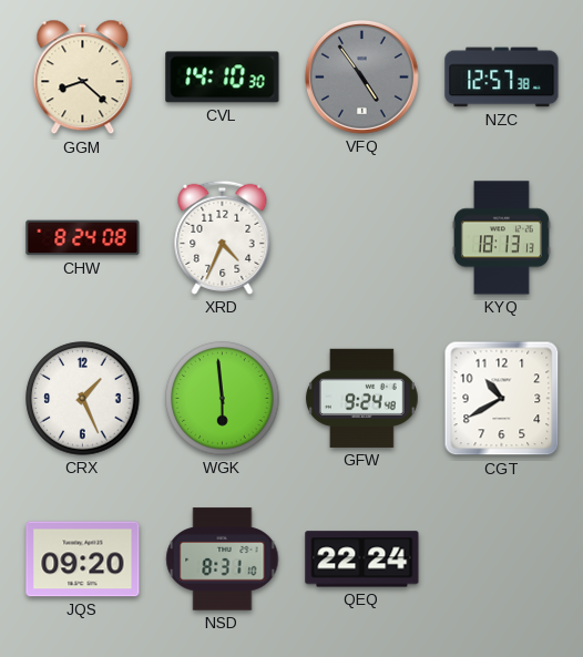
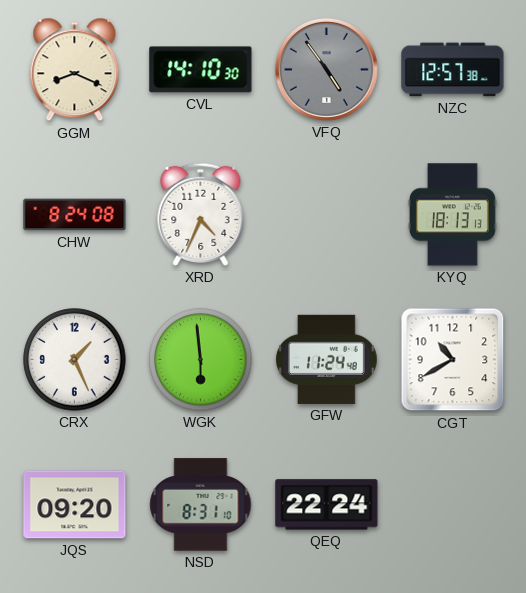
GGM: 8:22 -> 8:19 (75, 70)
GFW: 9:24 -> 11:24 (326, 359)
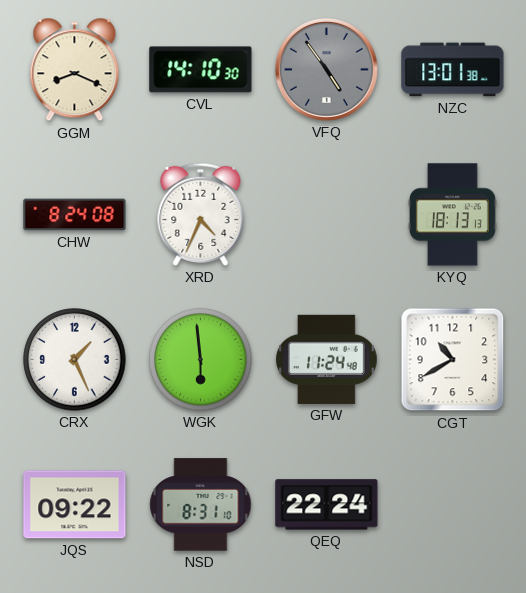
NZC: 12:57 -> 13:01 (453, 70)
JQS: 09:20 -> 09:22 (75, 505)
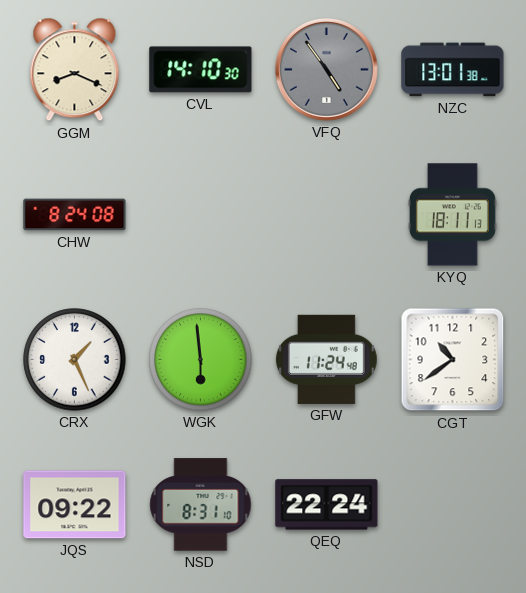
XRD: 4:34 -> none (201, 214)
KYQ: 18:13 -> 18:11 (452, 215)
CGT: 10:40 -> 10:39 (453, 360)
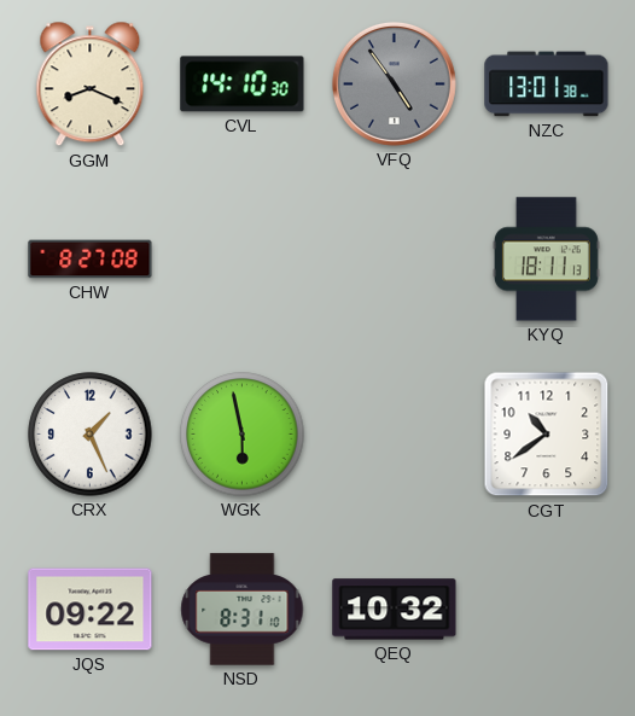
CHW: 8:24 -> 8:27 (91, 260)
WGK: 5:59 -> 5:58 (243, 435)
GFW: 11:24 -> none (326, 359)
QEQ: 22:24 -> 10:32 (395, 610)
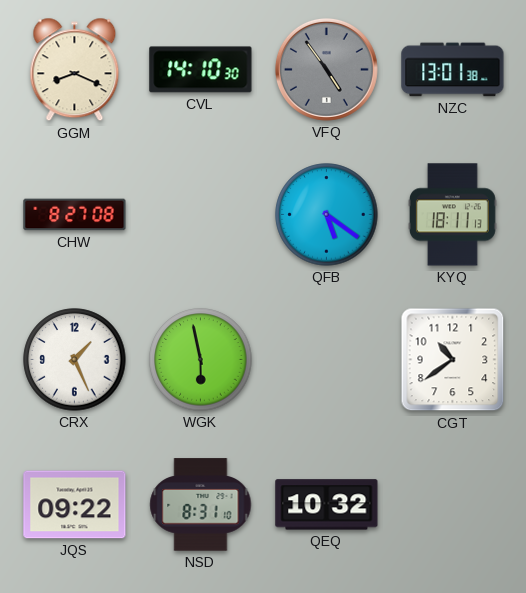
QFB: none -> 5:21 (327, 215)
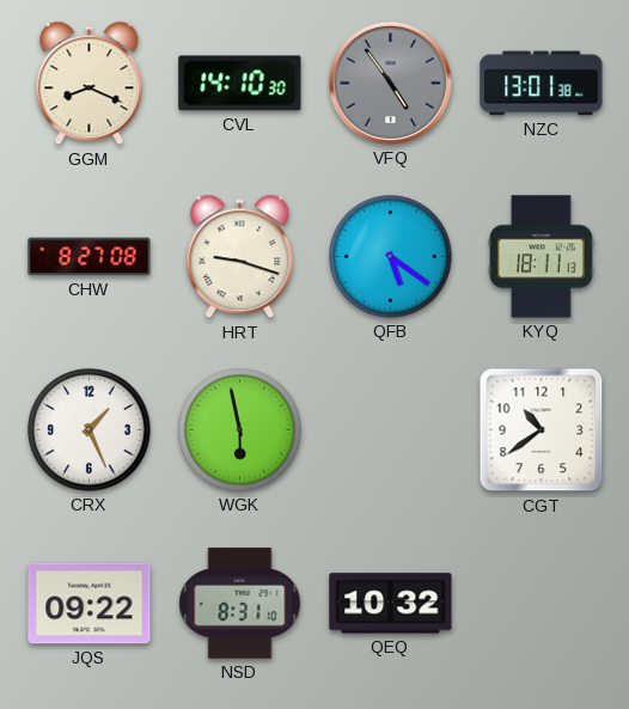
HRT: none -> 9:18 (240, 257)
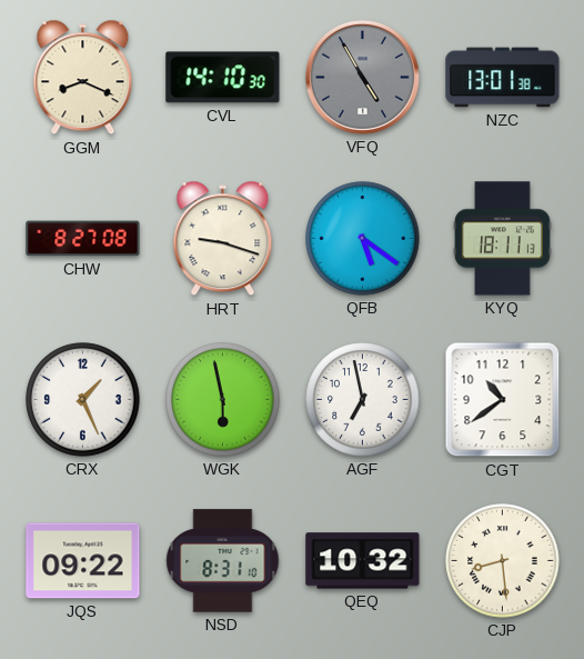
VFQ: 4:54 -> 4:55 (362, 77)
AGF: none -> 6:58 (363, 400)
CJP: none -> 8:29 (503, 561)
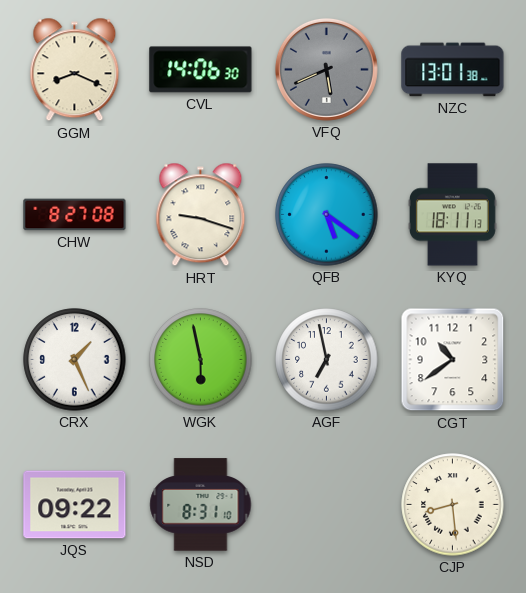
CVL: 14:10 -> 14:06 (201, 70)
VFQ: 4:55 -> 5:41 (326, 69)
QEQ: 10:32 -> none (363, 561)
